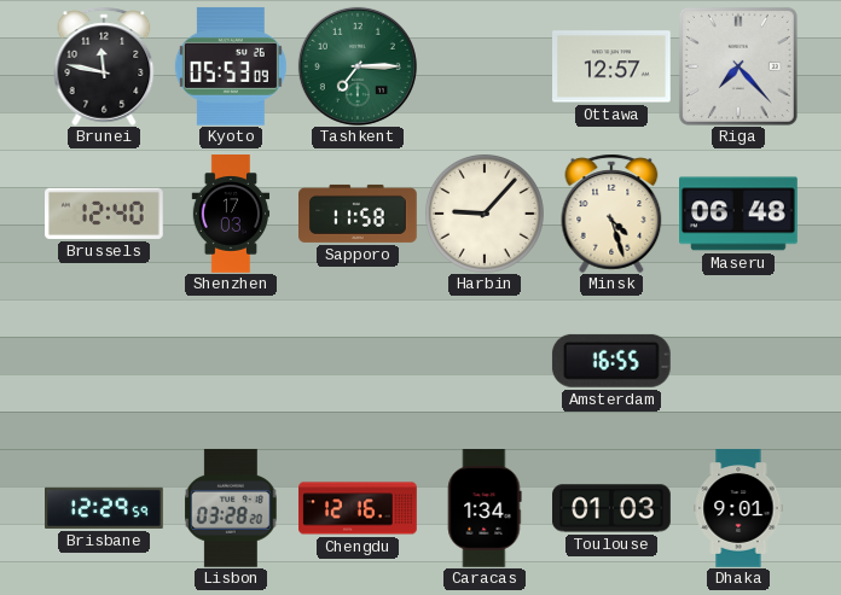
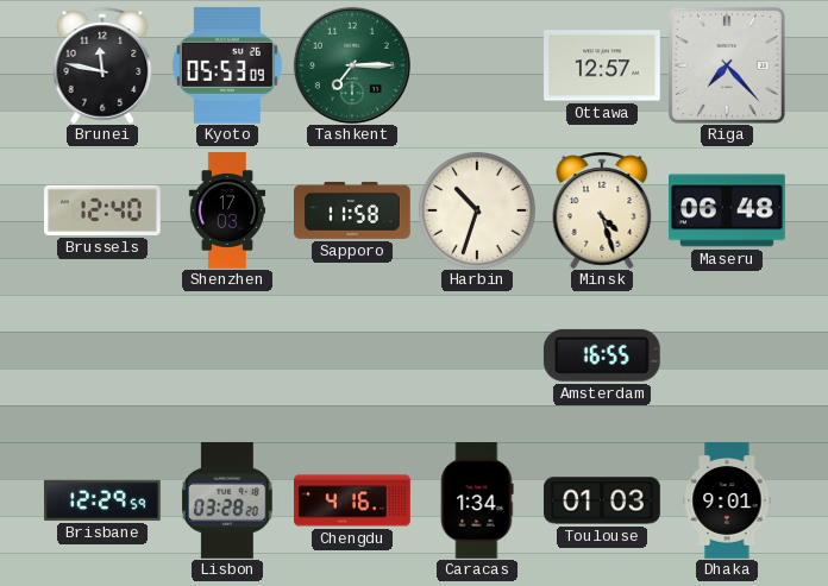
Harbin: 9:07 -> 10:33 (477, 210)
Chengdu: 12:16 -> 4:16 (352, 500)
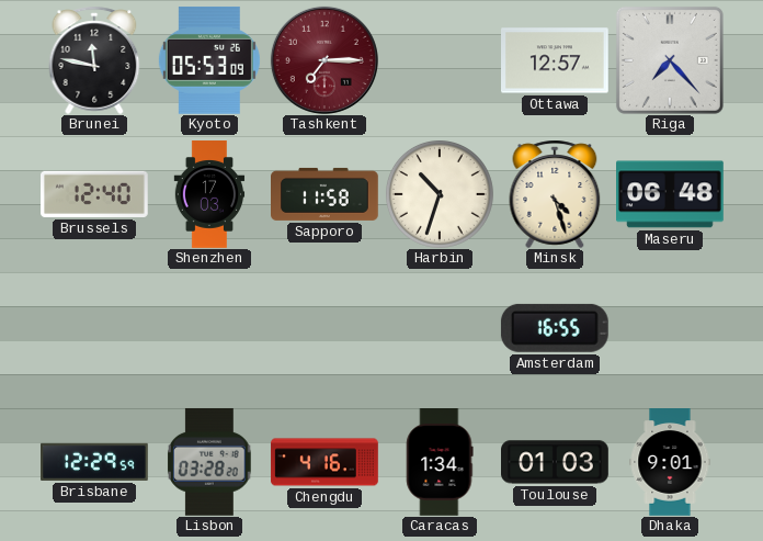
Tashkent dial: green -> burgundy (324, 60)
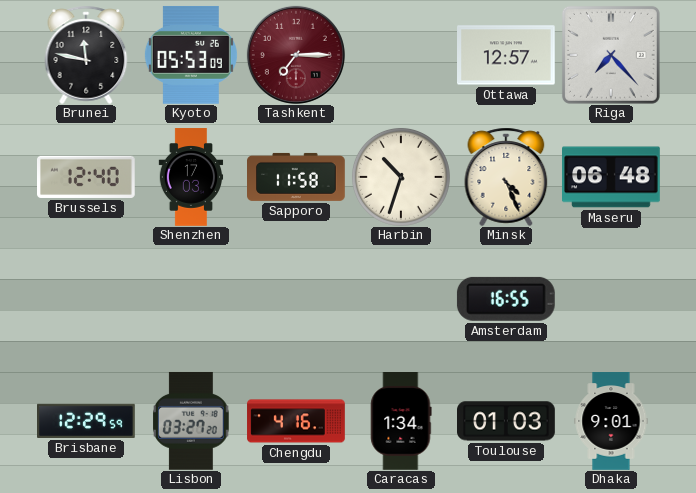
Minsk: 4:27 -> 4:26 (506, 177)
Lisbon: 03:28 -> 03:27 (191, 421)
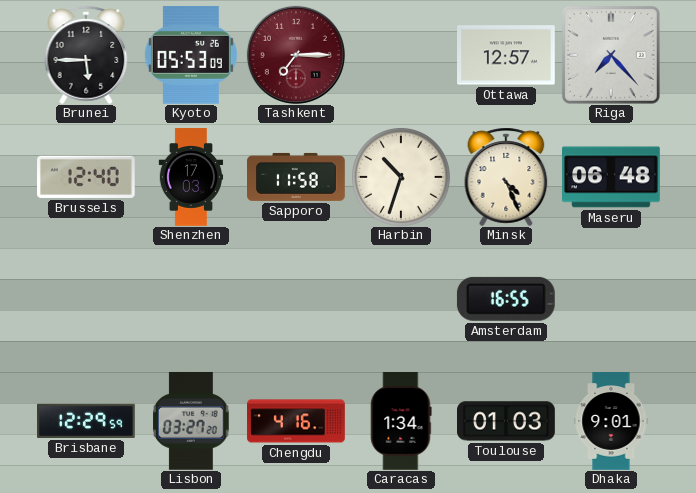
Brunei: 11:47 -> 5:45 (86, 55)
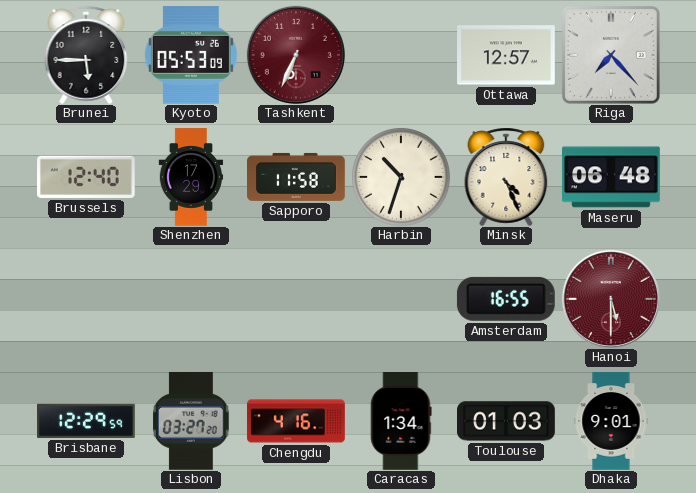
Tashkent: 7:15 -> 6:34 (296, 55)
Shenzhen: 17:03 -> 17:29 (191, 177)
Hanoi: none -> 5:30 (611, 299)
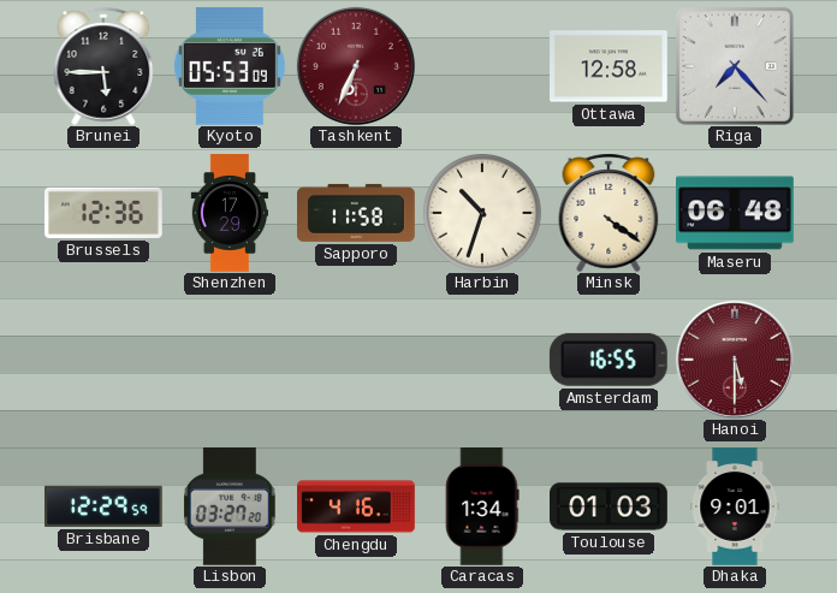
Ottawa: 12:57 -> 12:58 (610, 66)
Brussels: 12:40 -> 12:36 (105, 213)
Minsk: 4:26 -> 4:21 (609, 213)
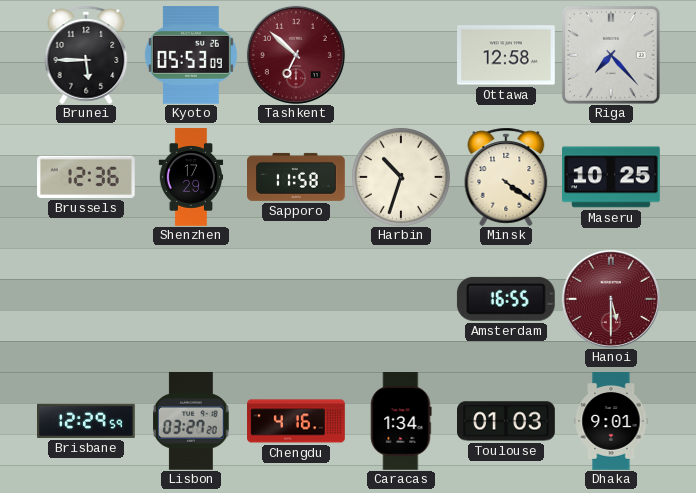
Tashkent: 6:34 -> 6:52 (296, 55)
Maseru: 06:48 -> 10:25 (612, 177)
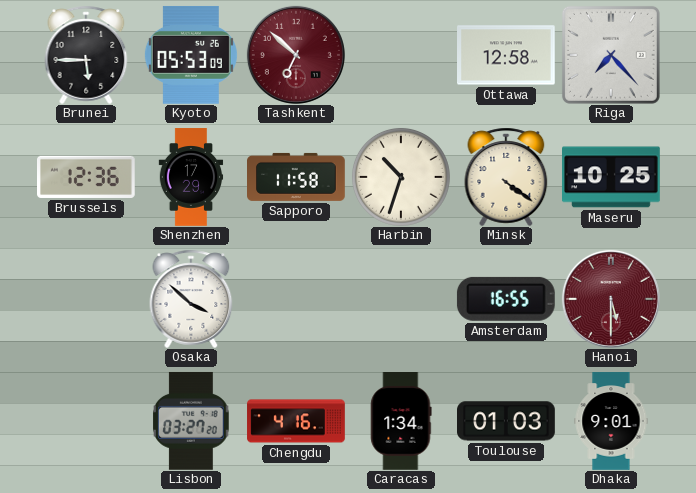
Osaka: none -> 3:52 (191, 299)
Brisbane: 12:29 -> none (87, 421)
